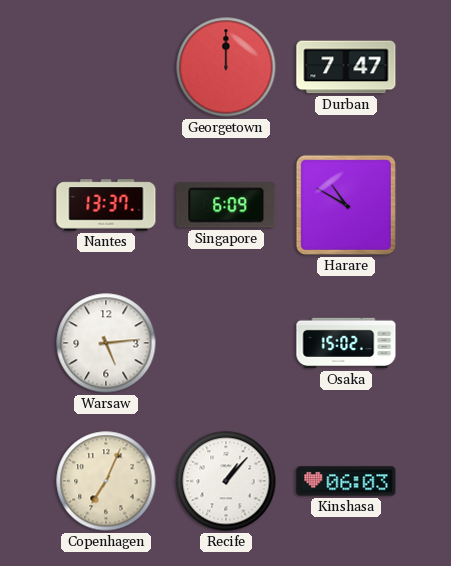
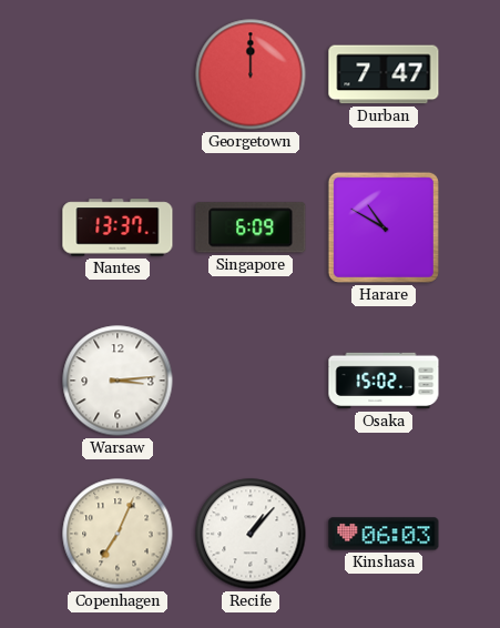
Warsaw: 5:14 -> 3:14 (118, 381)
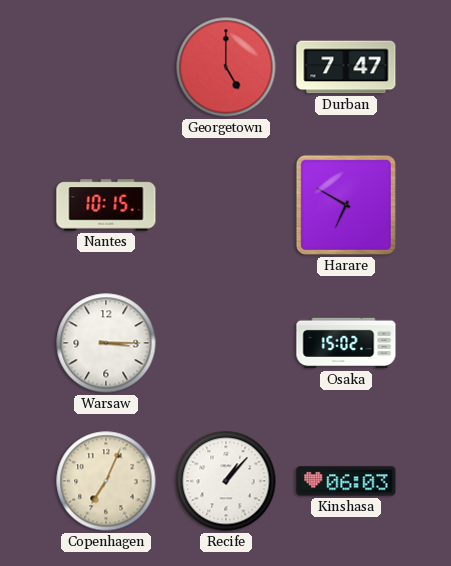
Georgetown: 12:00 -> 5:00 (226, 67)
Nantes: 13:37 -> 10:15 (106, 205)
Singapore: 6:09 -> none (251, 227)
Harare: 10:50 -> 6:50 (346, 205)
Warsaw: 3:14 -> 3:15 (106, 343)
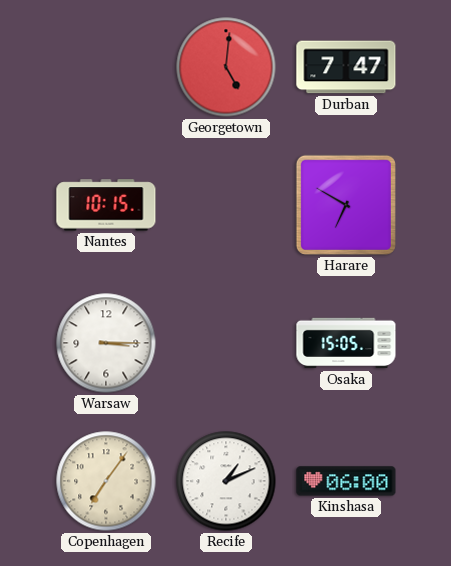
Georgetown: 5:00 -> 5:01 (226, 67)
Osaka: 15:02 -> 15:05 (346, 343)
Copenhagen: 7:04 -> 7:06 (106, 481)
Recife: 1:07 -> 1:11 (226, 481)
Kinshasa: 06:03 -> 06:00 (346, 481)
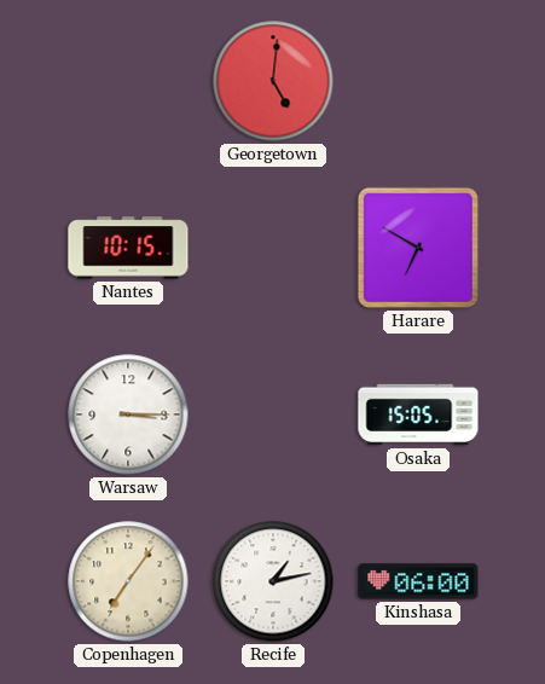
Durban: 7:47 -> none (346, 67)
Recife: 1:11 -> 1:13 (273, 581)
